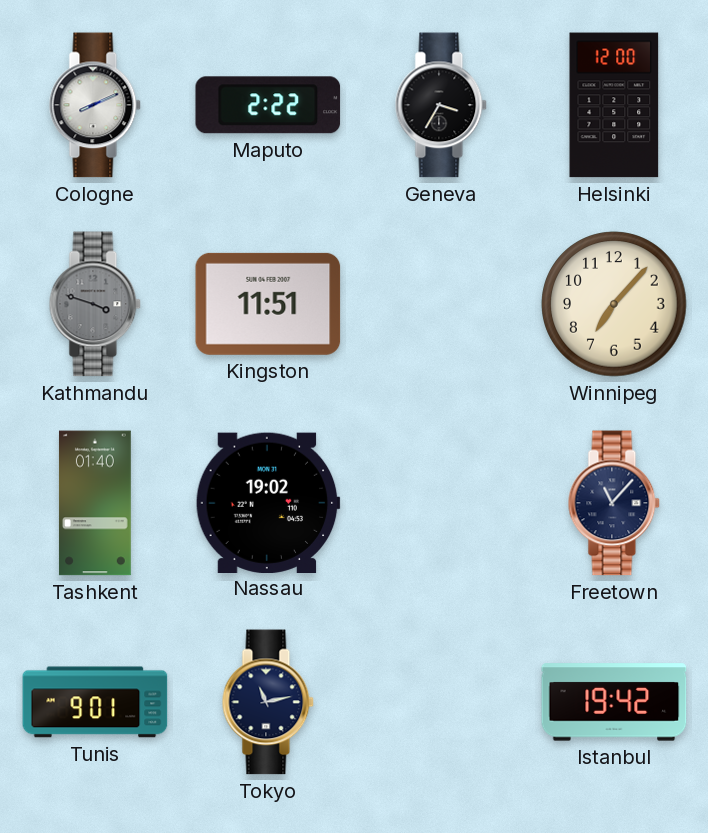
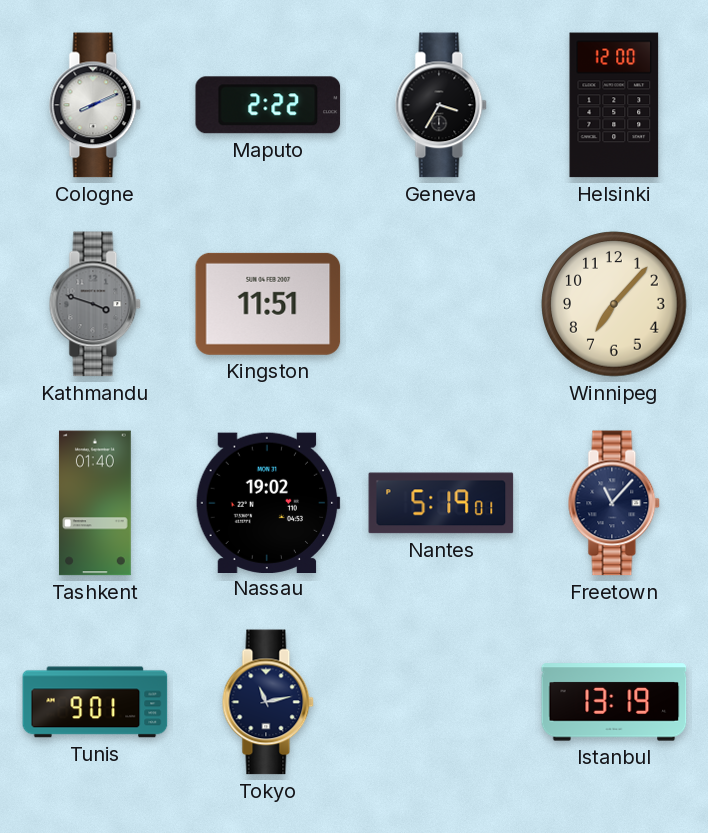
Nantes: none -> 5:19 (441, 503)
Istanbul: 19:42 -> 13:19 (614, 702)
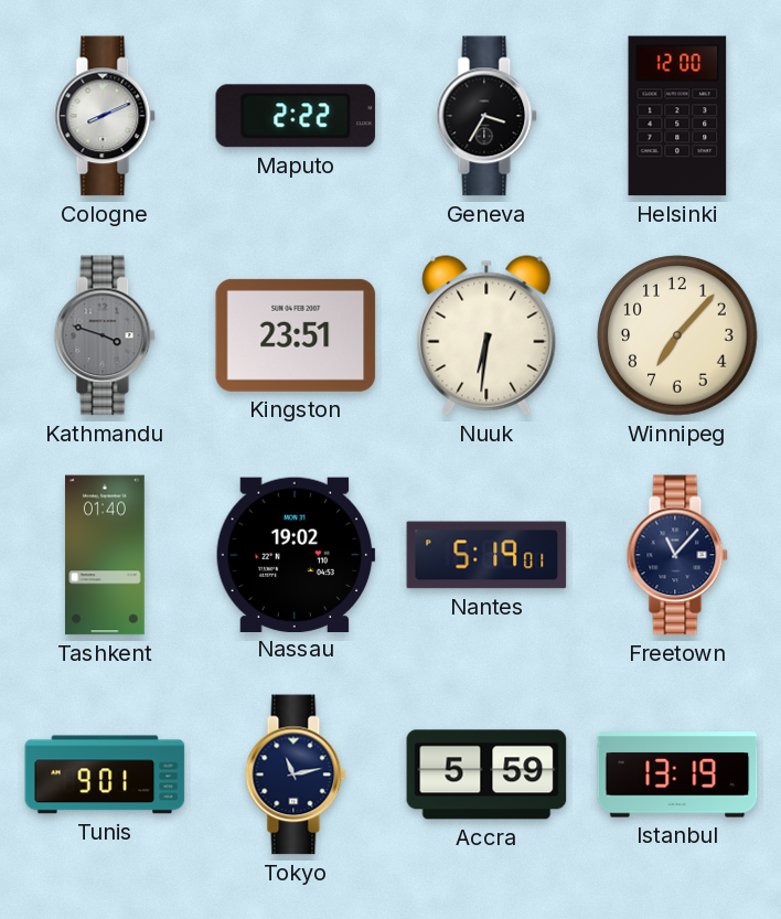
Kingston: 11:51 -> 23:51 (296, 335)
Nuuk: none -> 6:31 (486, 335)
Accra: none -> 5:59 (486, 774)
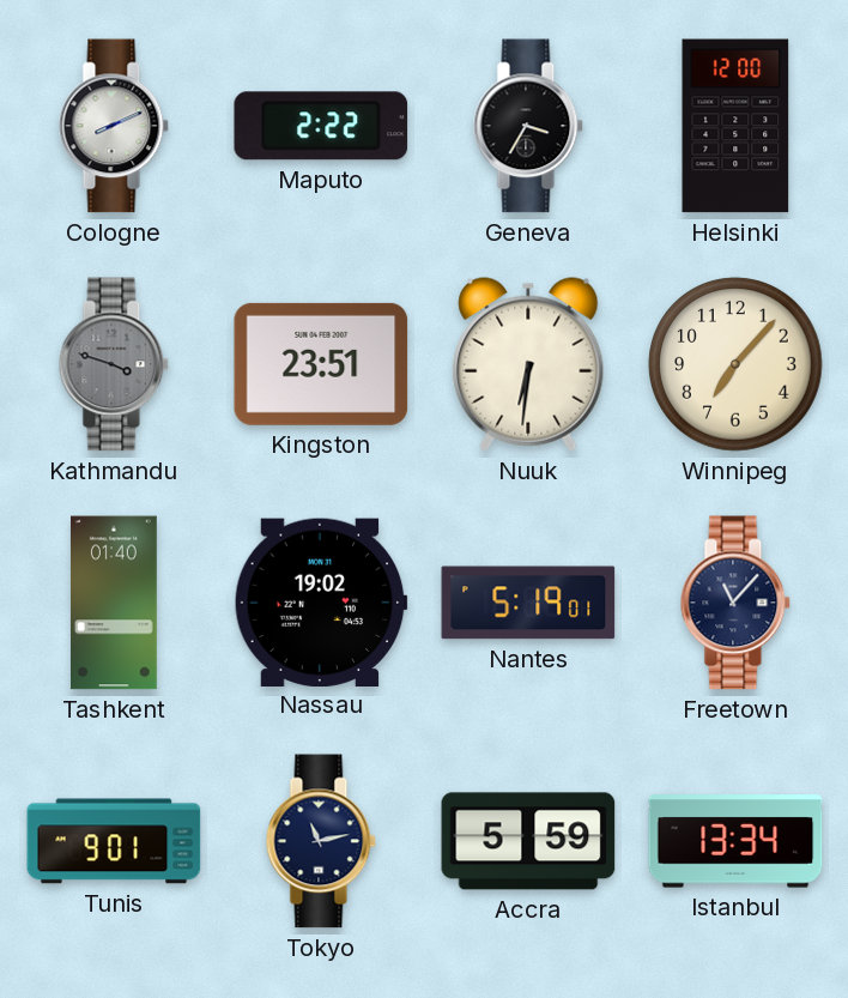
Istanbul: 13:19 -> 13:34 (735, 841)
